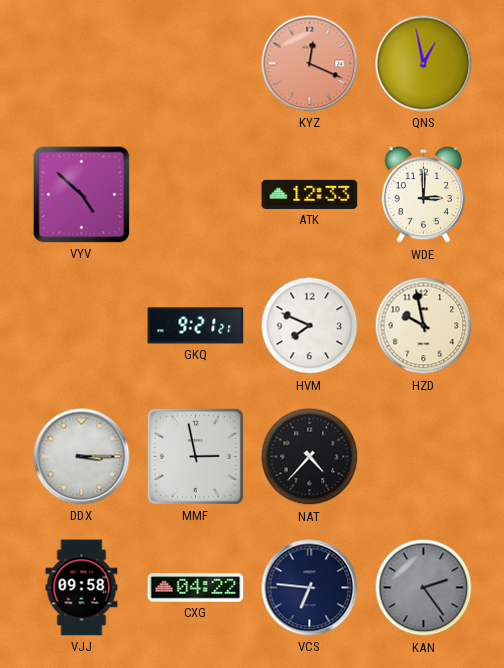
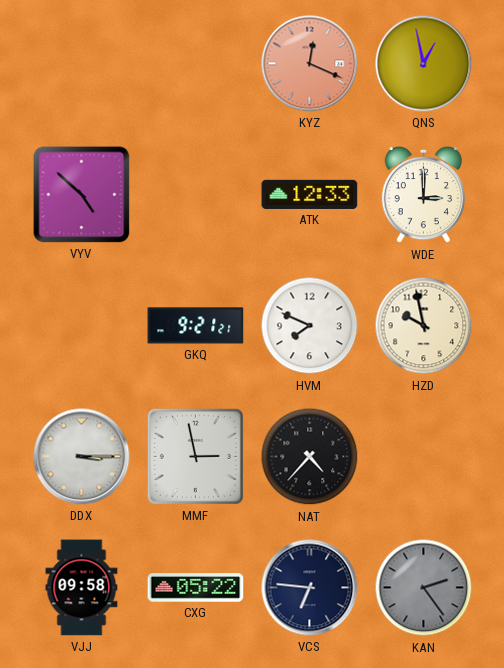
CXG: 04:22 -> 05:22 (196, 588)
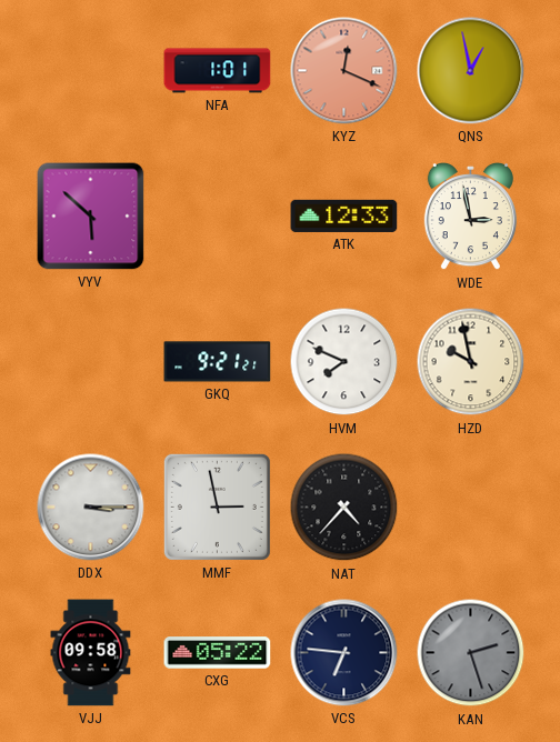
NFA: none -> 1:01 (218, 71)
VYV: 4:52 -> 5:52 (91, 217)
WDE: 3:00 -> 2:58 (470, 218)
KAN: 2:24 -> 2:27 (471, 653)
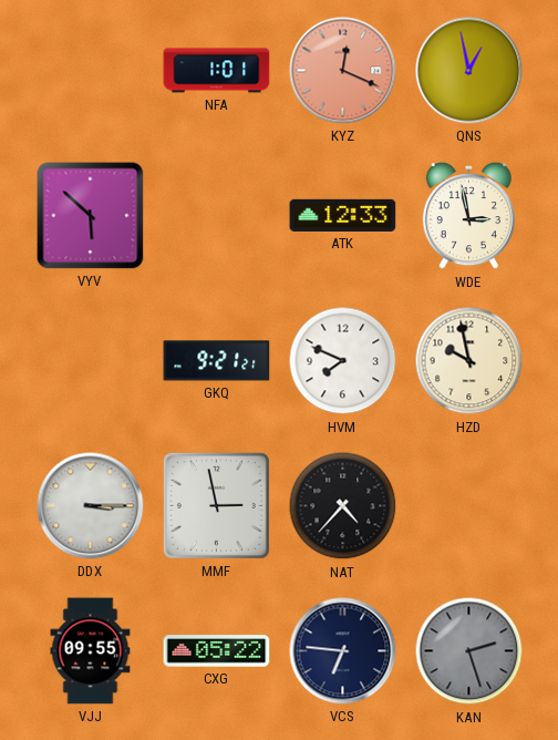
VJJ: 09:58 -> 09:55 (91, 651)
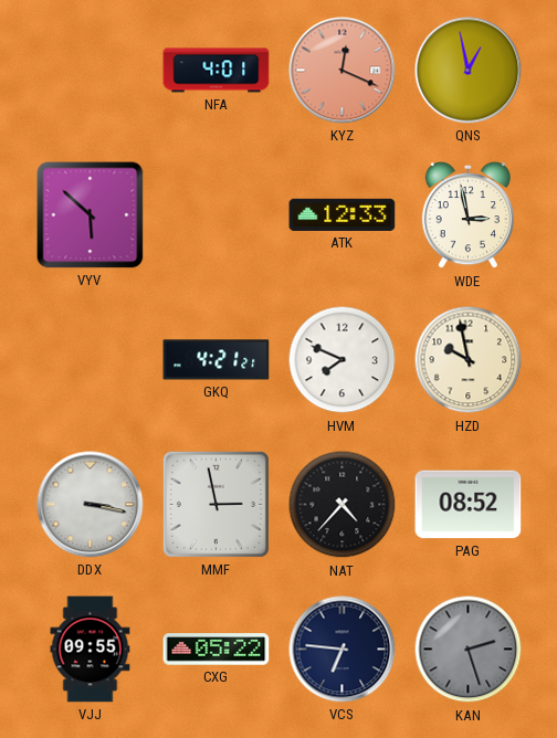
NFA: 1:01 -> 4:01 (217, 71)
GKQ: 9:21 -> 4:21 (217, 360)
DDX: 3:15 -> 3:17 (91, 505)
PAG: none -> 08:52 (469, 505)
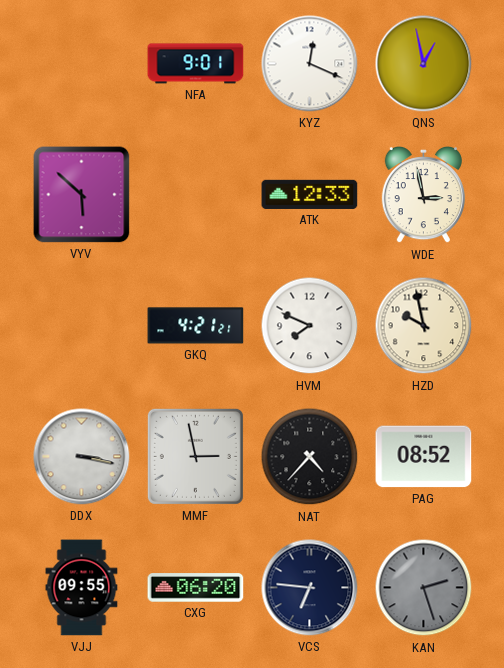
NFA: 4:01 -> 9:01 (196, 64)
KYZ dial: salmon -> white (310, 64)
CXG: 05:22 -> 06:20 (196, 588)
